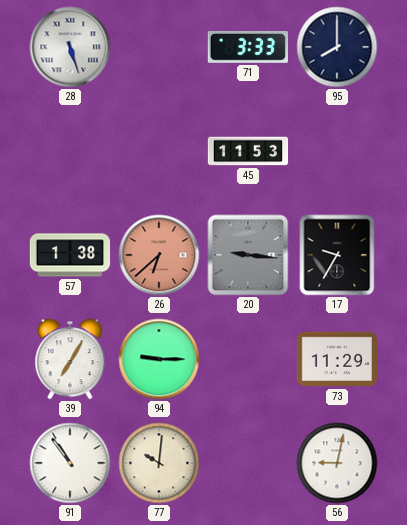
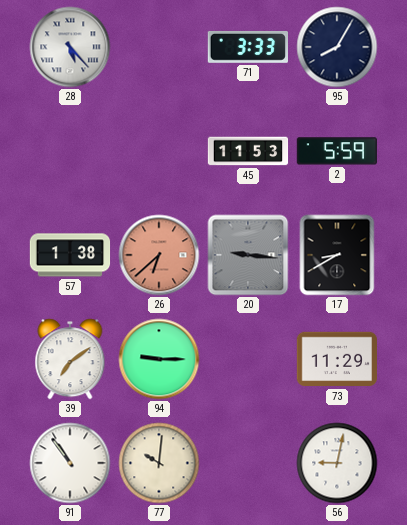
28: 5:27 -> 5:23 (70, 47)
95: 8:00 -> 8:05 (337, 47)
2: none -> 5:59 (337, 151)
17: 9:35 -> 8:40 (337, 255)
39: 7:05 -> 7:09 (70, 359)
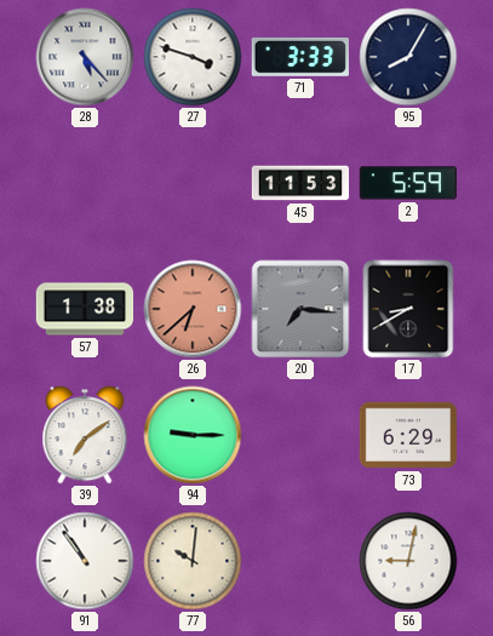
27: none -> 3:48 (193, 57)
20: 9:16 -> 7:16 (300, 309)
73: 11:29 -> 6:29 (408, 435)
